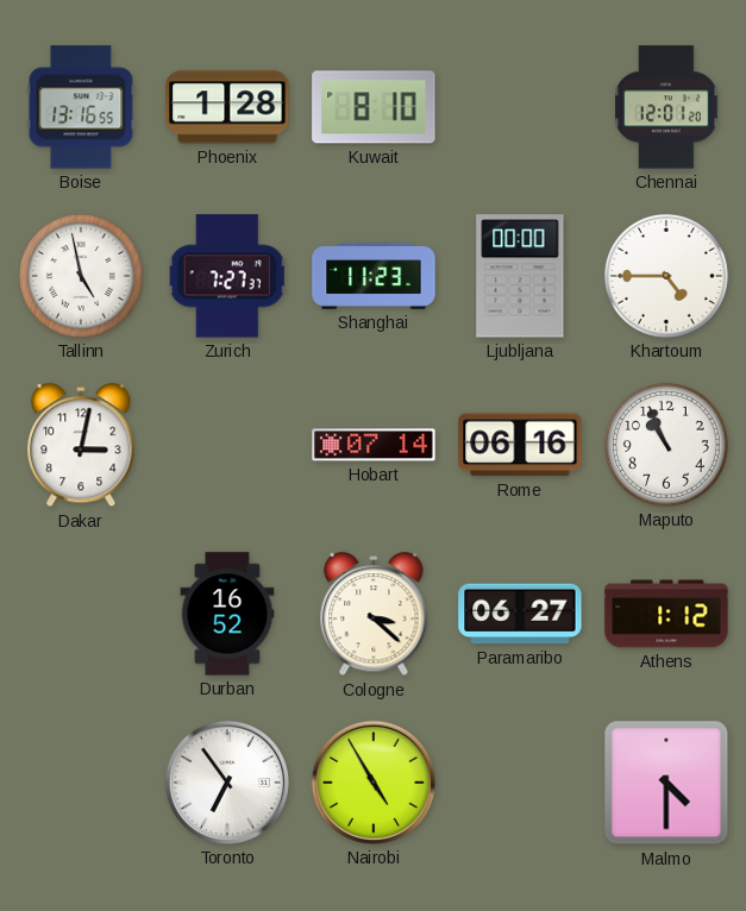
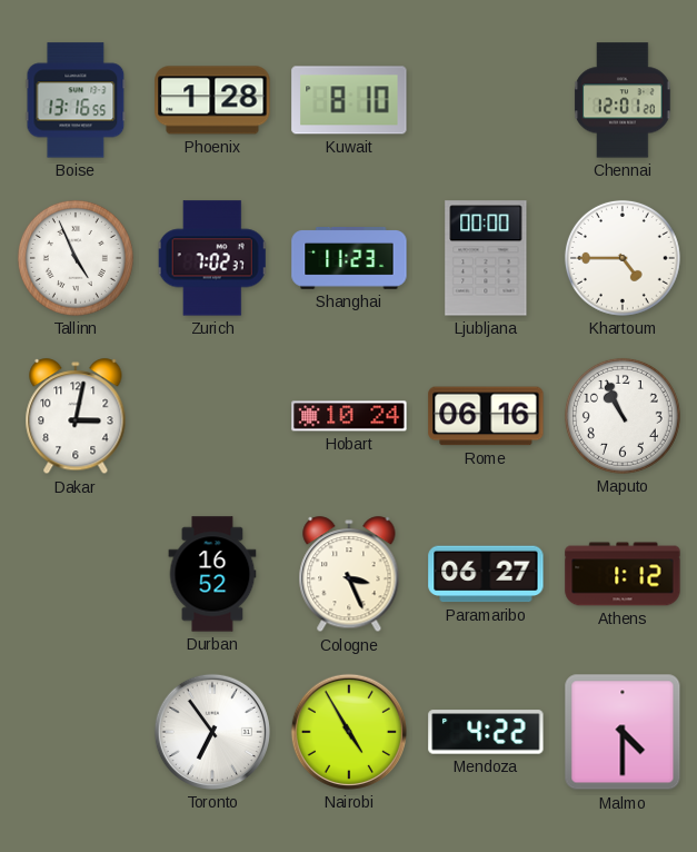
Tallinn: 4:58 -> 4:56 (76, 258)
Zurich: 7:27 -> 7:02 (212, 258)
Hobart: 07:14 -> 10:24 (349, 416)
Cologne: 3:22 -> 3:26 (349, 575)
Mendoza: none -> 4:22 (486, 732)
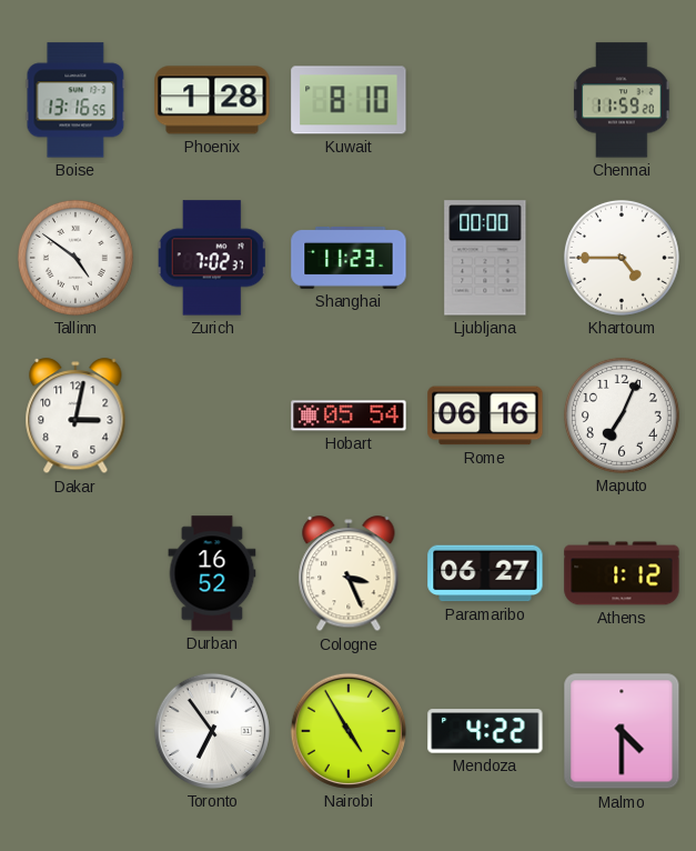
Chennai: 12:01 -> 11:59 (622, 100)
Tallinn: 4:56 -> 4:51 (75, 258)
Hobart: 10:24 -> 05:54 (349, 416)
Maputo: 10:56 -> 7:04 (622, 416)
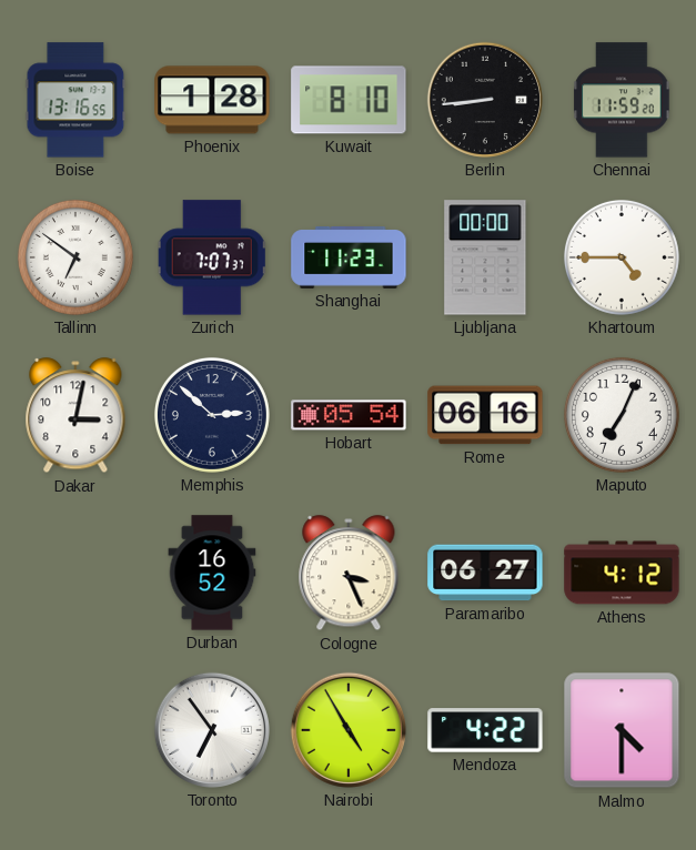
Berlin: none -> 8:44 (485, 100)
Tallinn: 4:51 -> 6:51 (75, 257)
Zurich: 7:02 -> 7:07 (212, 257)
Memphis: none -> 2:52 (212, 415)
Athens: 1:12 -> 4:12 (622, 573)
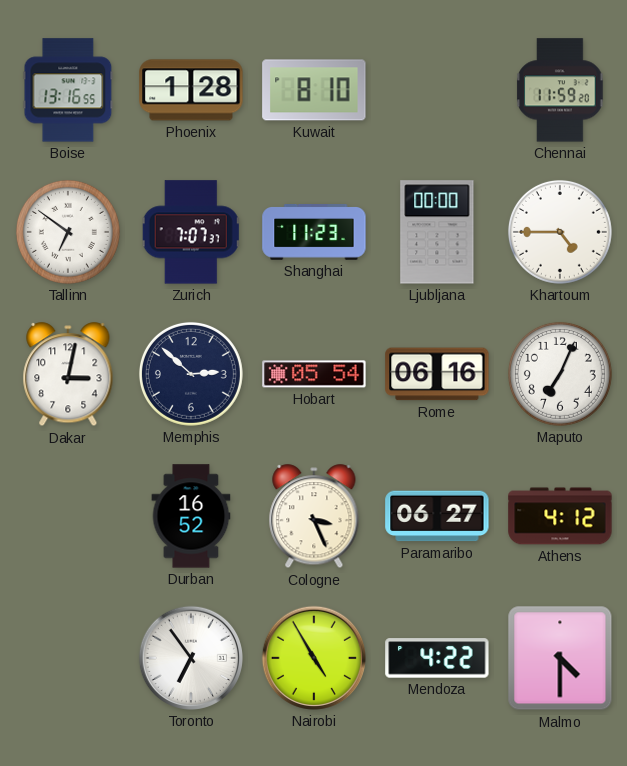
Berlin: 8:44 -> none (485, 100)
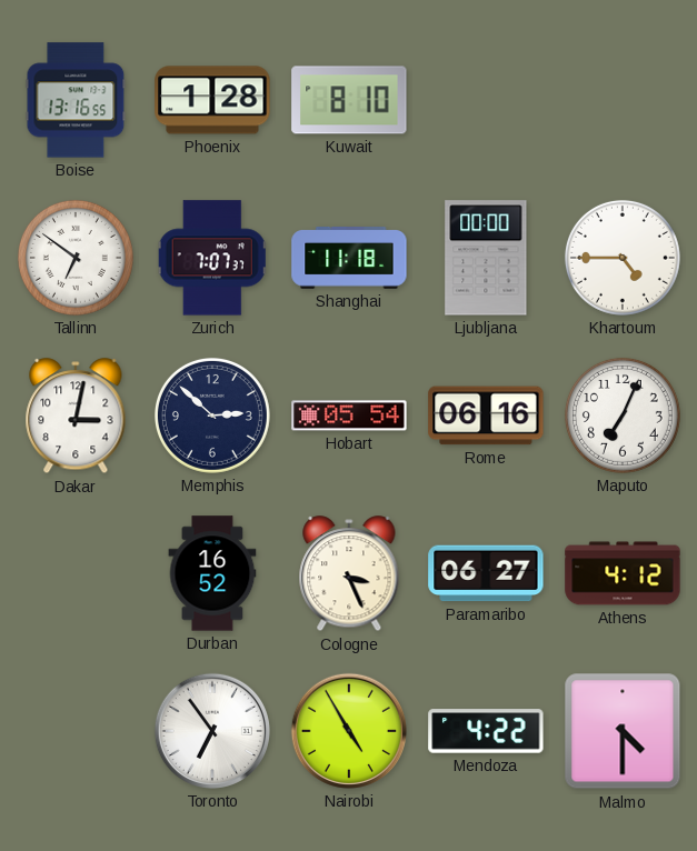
Chennai: 11:59 -> none (560, 90)
Shanghai: 11:23 -> 11:18 (349, 258)
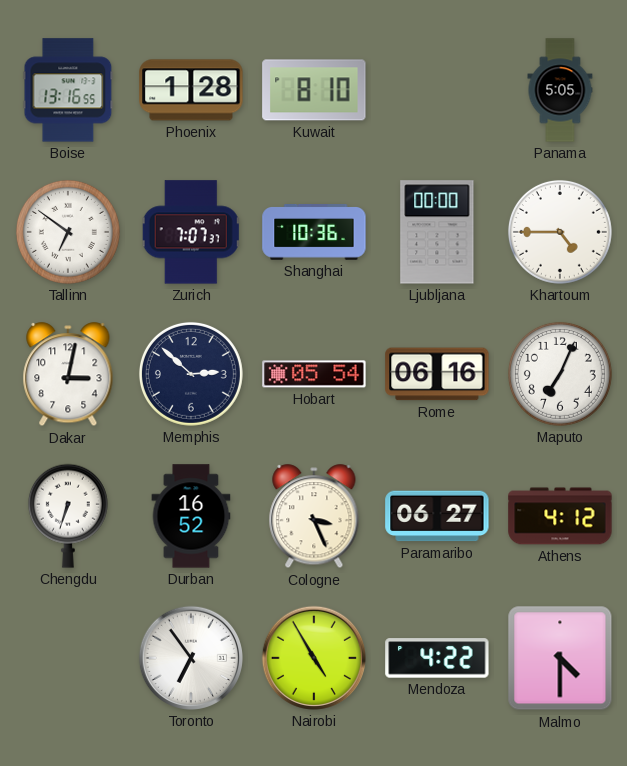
Panama: none -> 5:05 (560, 90)
Shanghai: 11:18 -> 10:36 (314, 232)
Chengdu: none -> 6:33 (68, 516)
